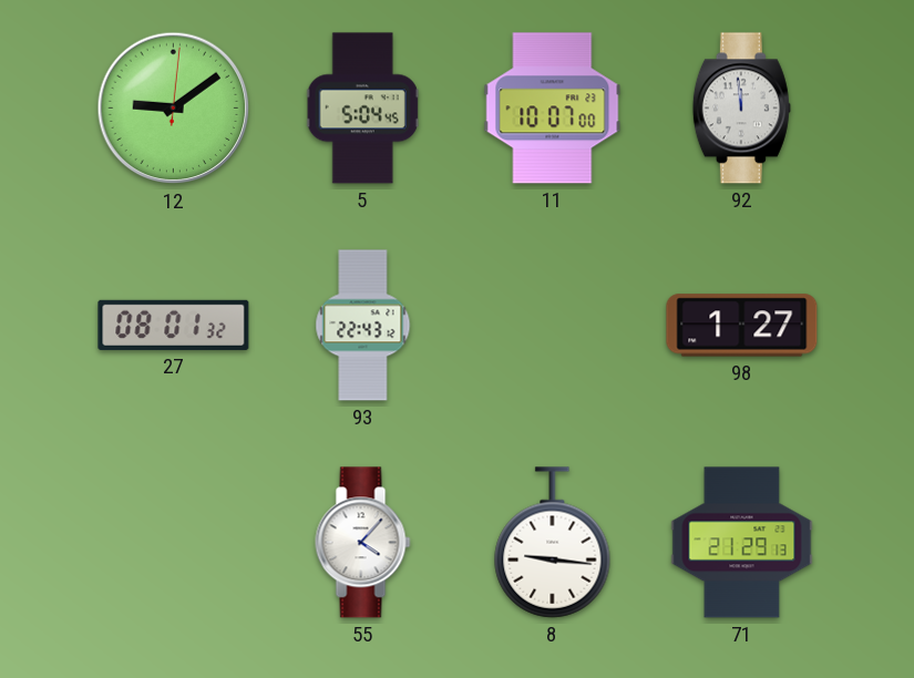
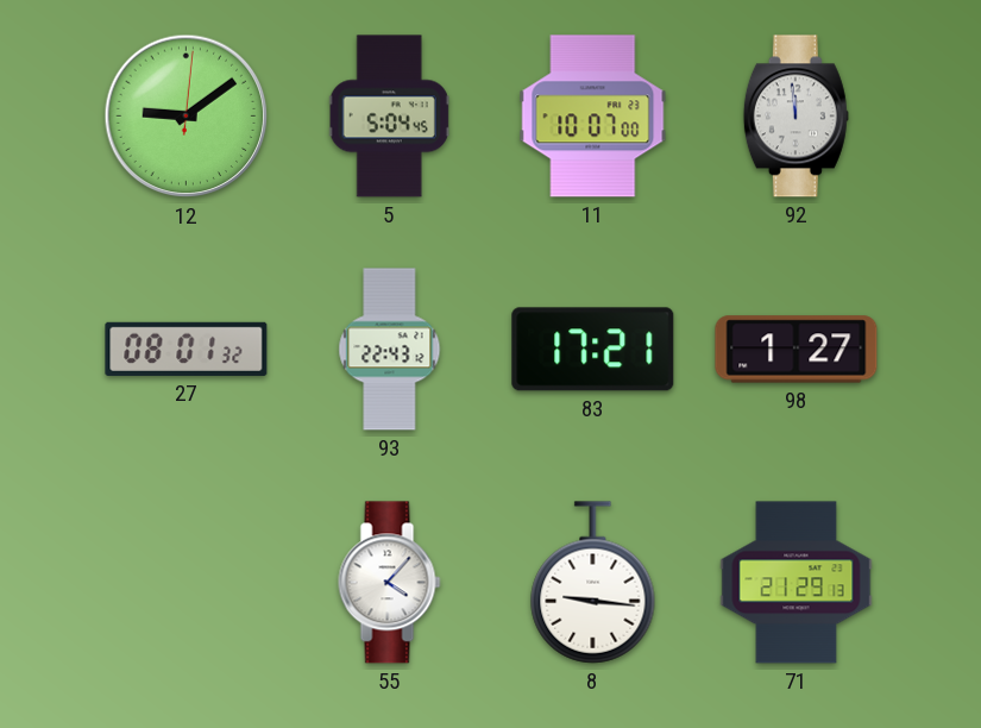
83: none -> 17:21 (593, 350)
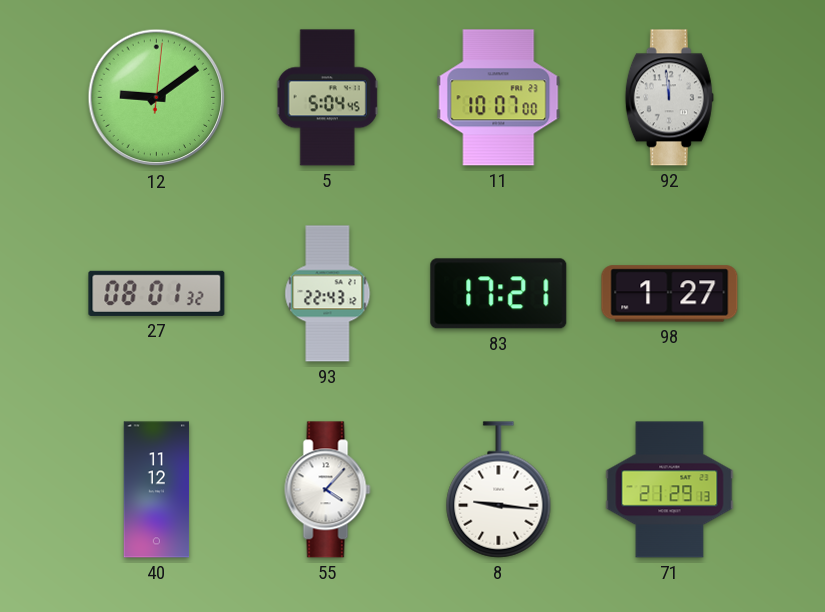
40: none -> 11:12 (157, 490)
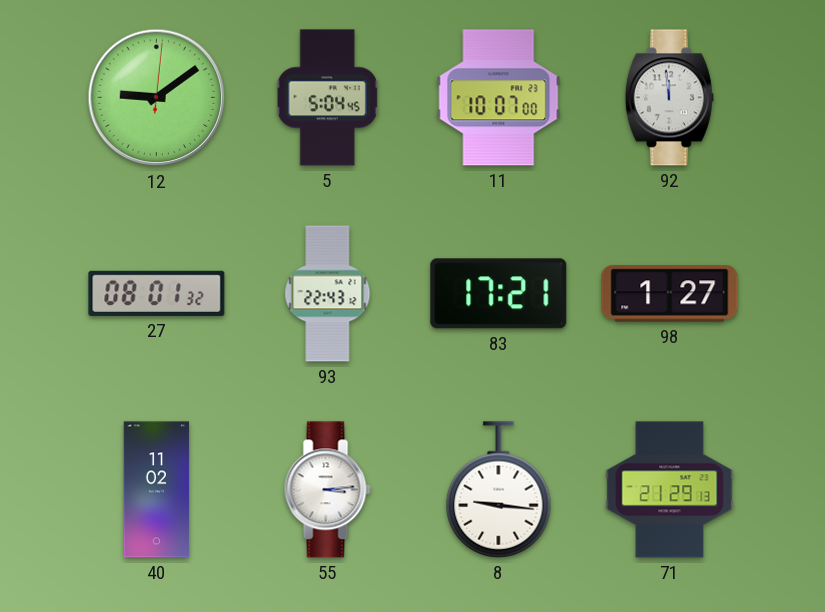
40: 11:12 -> 11:02 (157, 490)
55: 4:07 -> 3:14 (328, 490)
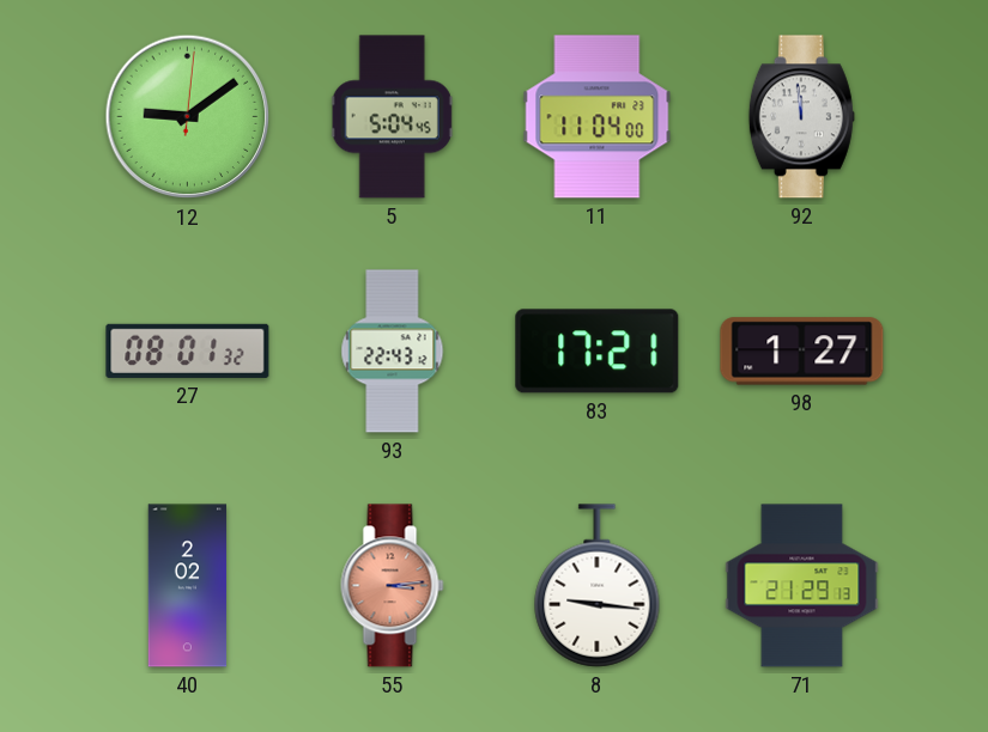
11: 10:07 -> 11:04 (598, 117)
40: 11:02 -> 2:02 (188, 586)
55 dial: white -> salmon (393, 586)
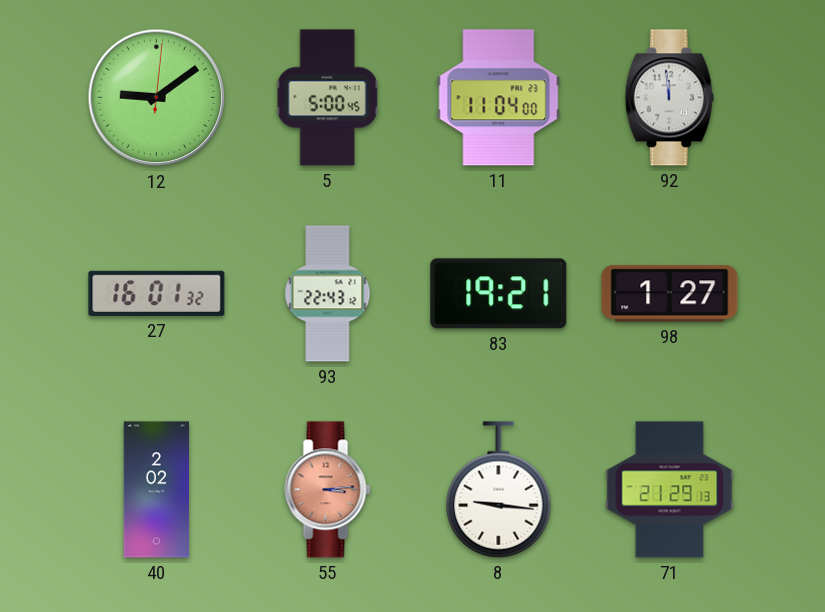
5: 5:04 -> 5:00 (327, 98)
27: 08:01 -> 16:01 (157, 293)
83: 17:21 -> 19:21 (499, 294)
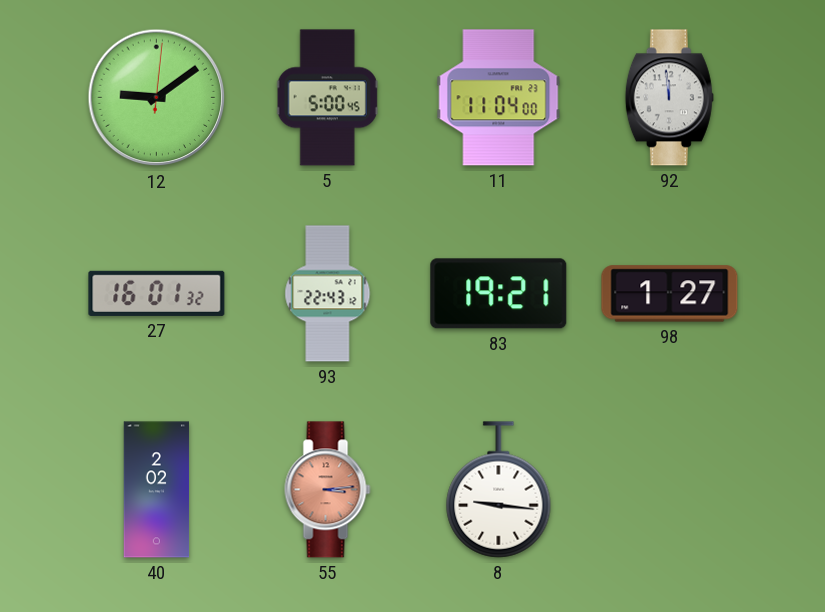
71: 21:29 -> none (670, 490)
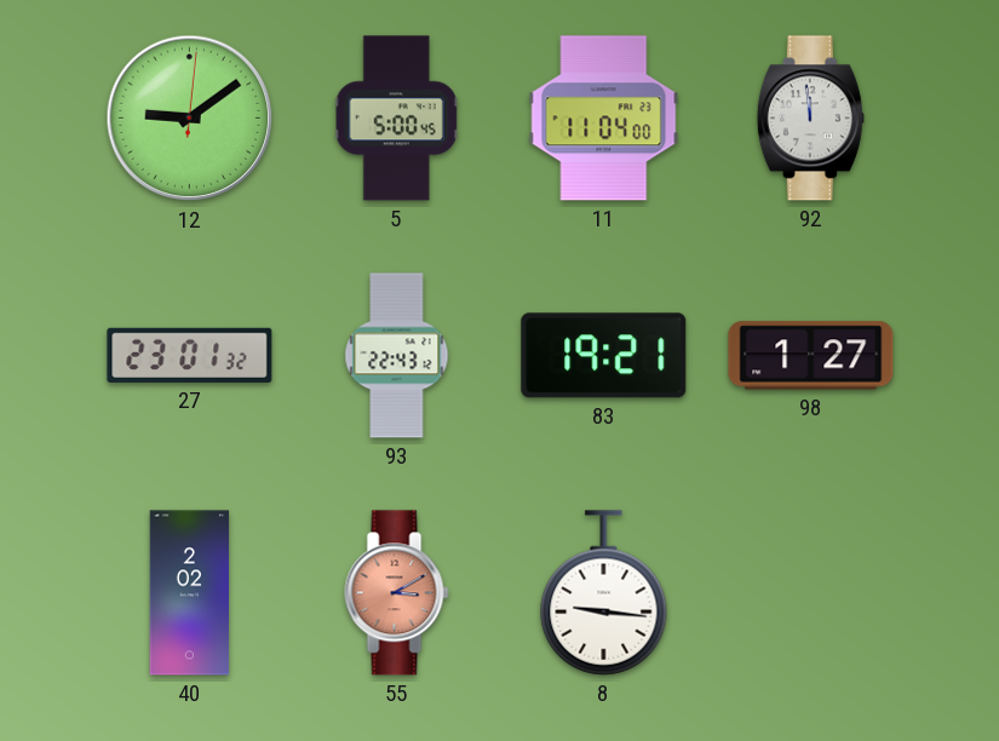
27: 16:01 -> 23:01 (190, 355)
55: 3:14 -> 3:10 (397, 593)
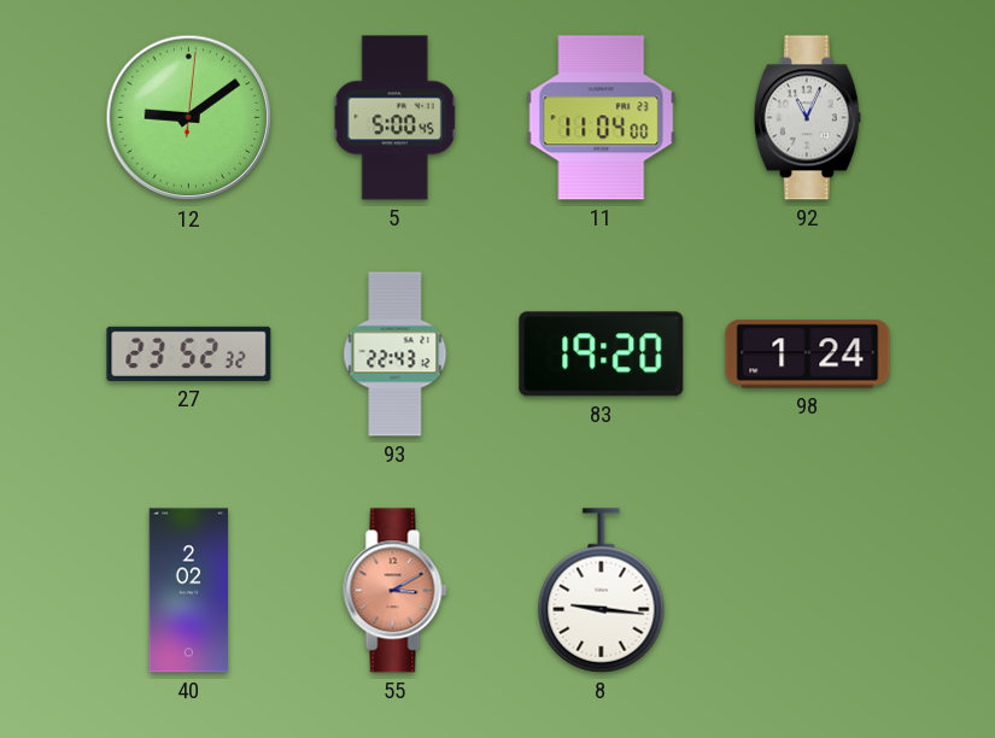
92: 11:59 -> 11:04 (807, 118)
27: 23:01 -> 23:52 (189, 353)
83: 19:21 -> 19:20 (602, 355)
98: 1:27 -> 1:24 (808, 355)
